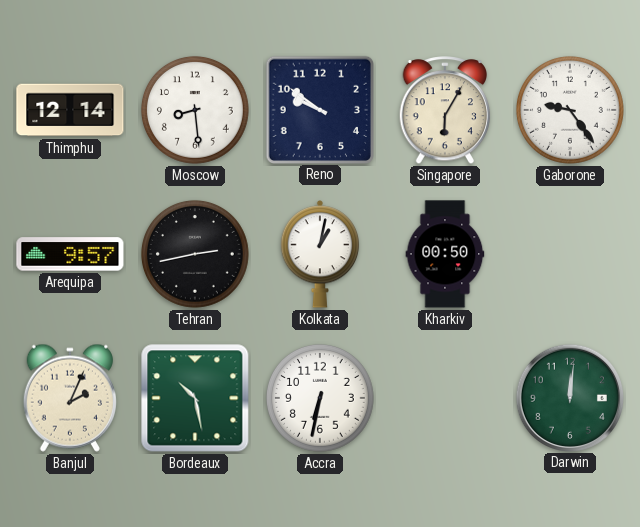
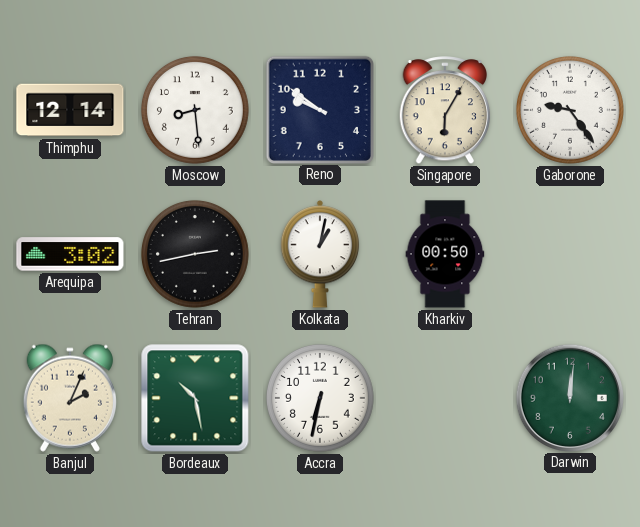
Arequipa: 9:57 -> 3:02 (70, 254)
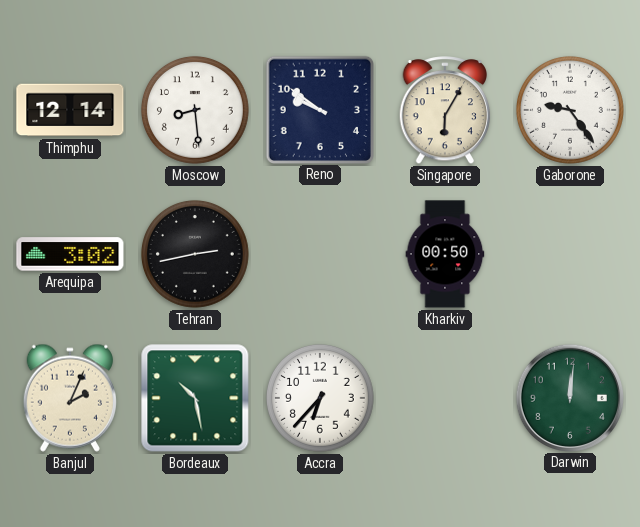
Kolkata: 1:02 -> none (320, 254)
Accra: 6:32 -> 6:37 (320, 398)
